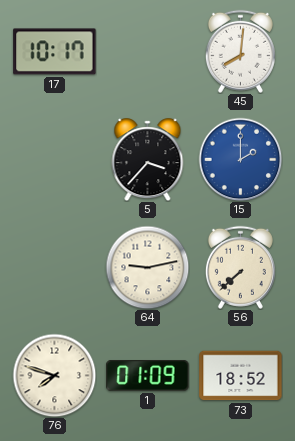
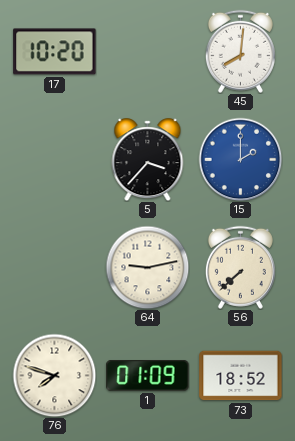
17: 10:17 -> 10:20 (55, 52)
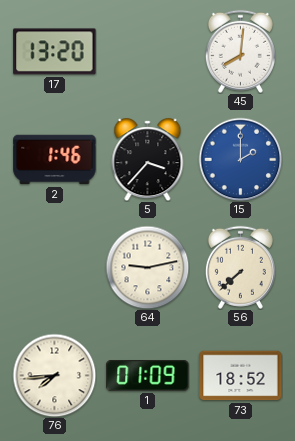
17: 10:20 -> 13:20 (55, 52)
2: none -> 1:46 (55, 160)
76: 7:48 -> 7:44 (54, 375)
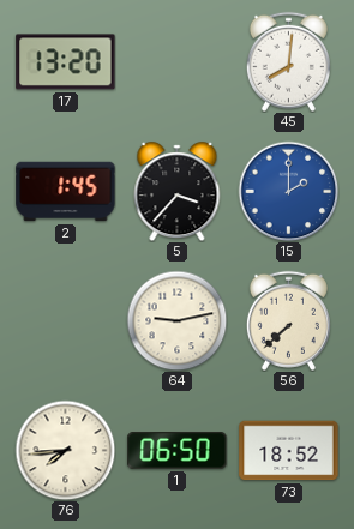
2: 1:46 -> 1:45 (66, 192)
1: 01:09 -> 06:50 (178, 451)
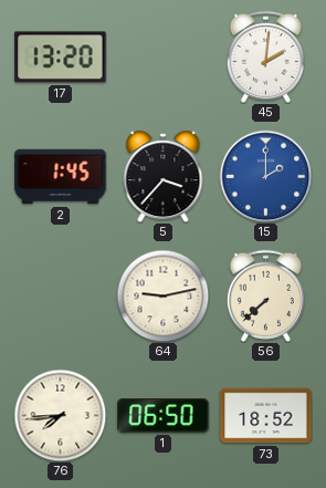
45: 8:01 -> 2:01 (265, 56)
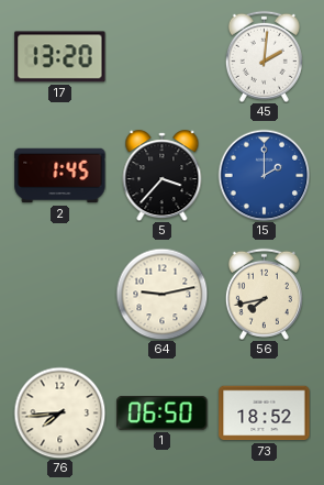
56: 7:38 -> 7:43 (264, 294)
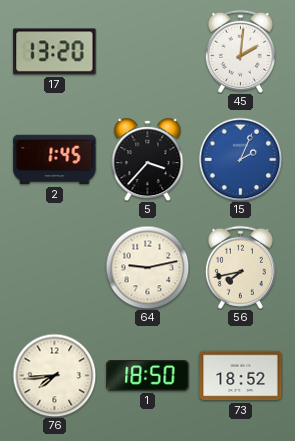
15: 2:00 -> 2:04 (240, 159)
1: 06:50 -> 18:50 (148, 376)
